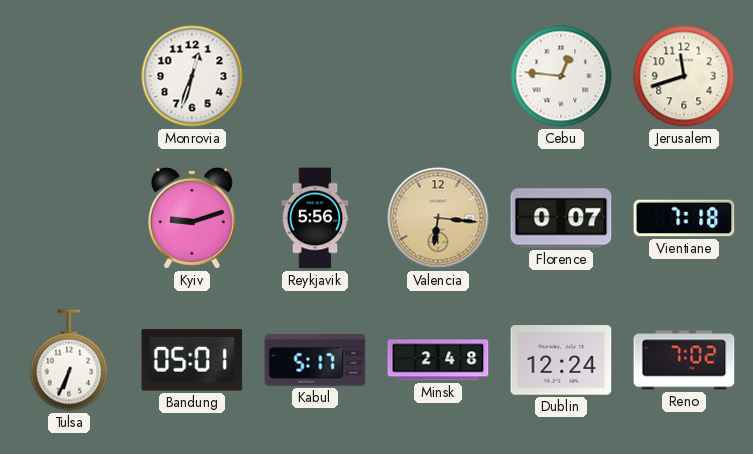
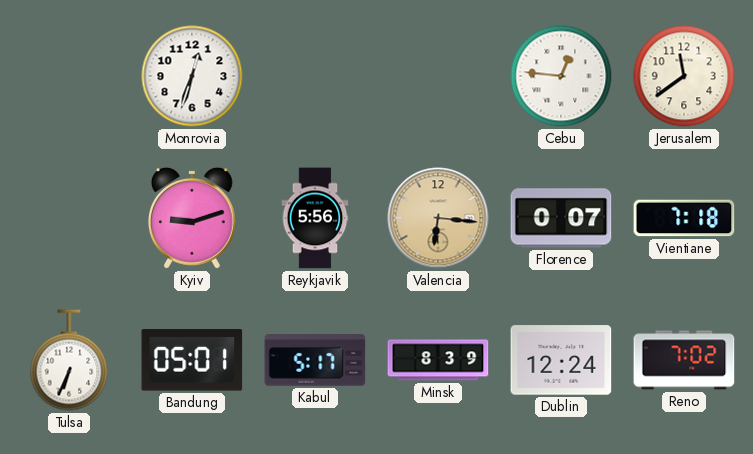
Jerusalem: 11:42 -> 11:39 (684, 76)
Minsk: 2:48 -> 8:39 (438, 360)
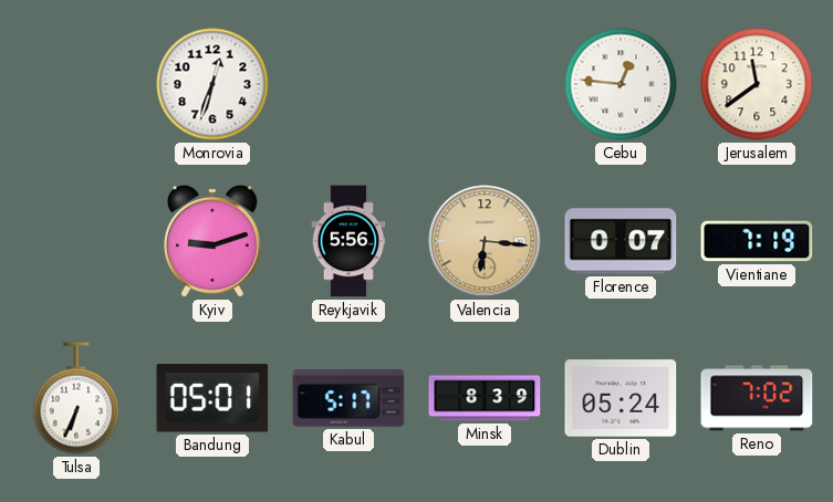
Vientiane: 7:18 -> 7:19 (757, 241)
Dublin: 12:24 -> 05:24 (621, 398)
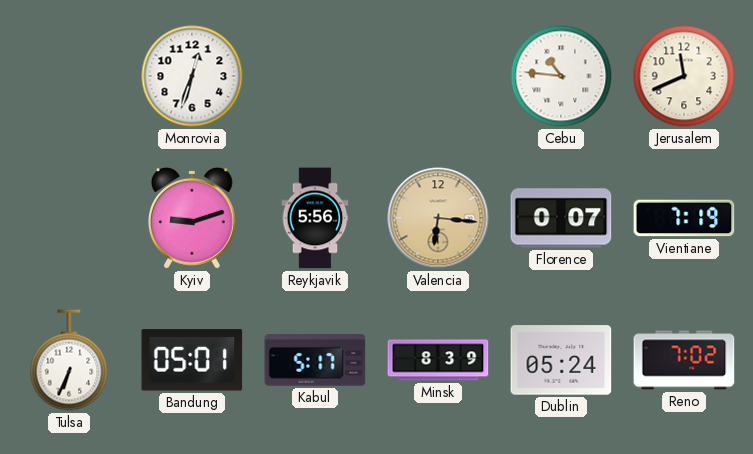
Cebu: 12:46 -> 10:46 (561, 76)
Jerusalem: 11:39 -> 11:41 (684, 76)
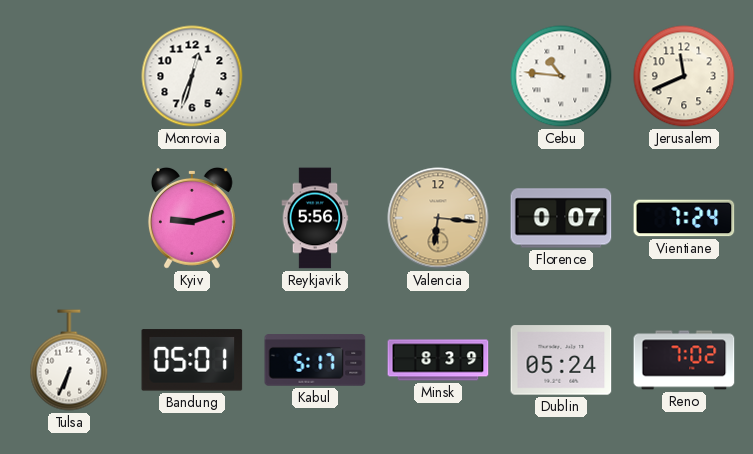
Vientiane: 7:19 -> 7:24 (684, 218)
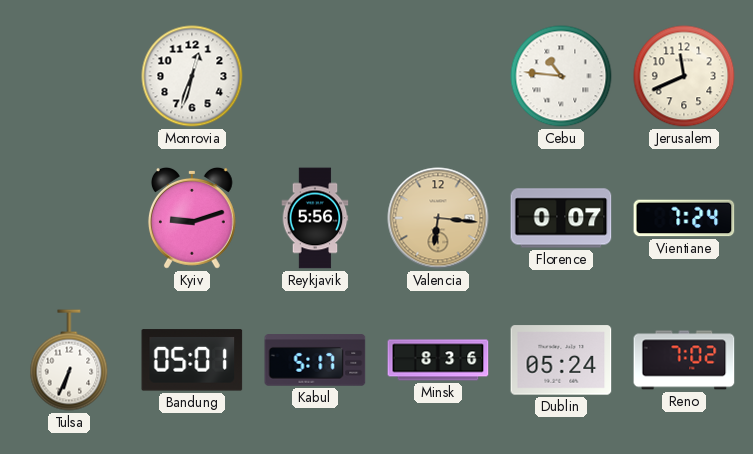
Minsk: 8:39 -> 8:36 (438, 360)
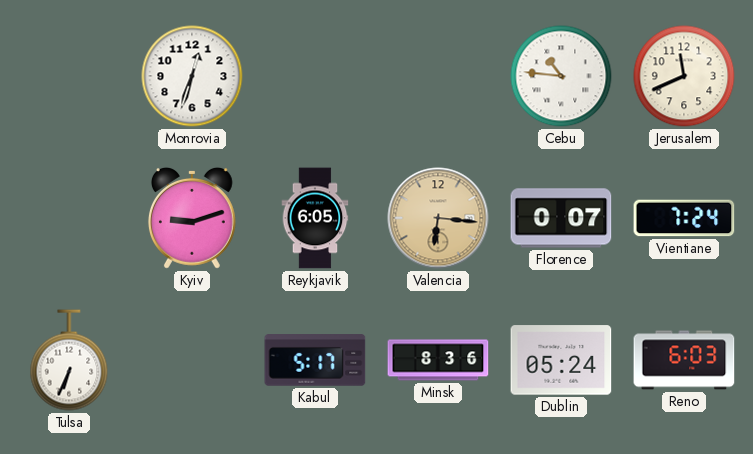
Reykjavik: 5:56 -> 6:05 (315, 218)
Bandung: 05:01 -> none (192, 360)
Reno: 7:02 -> 6:03 (684, 360)
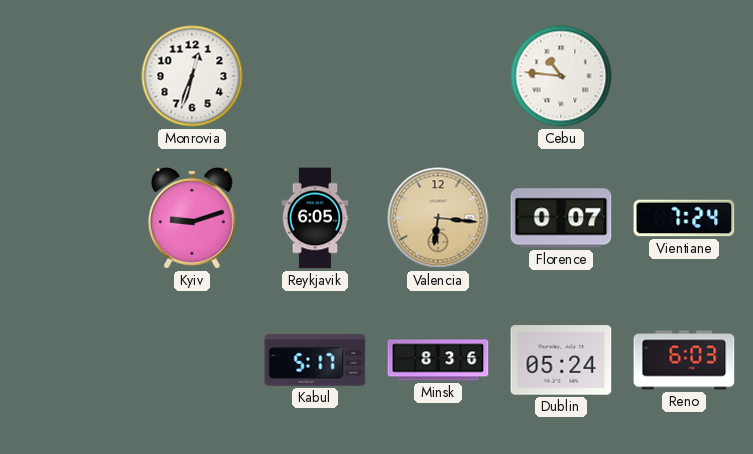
Jerusalem: 11:41 -> none (684, 76)
Tulsa: 6:34 -> none (69, 360)
